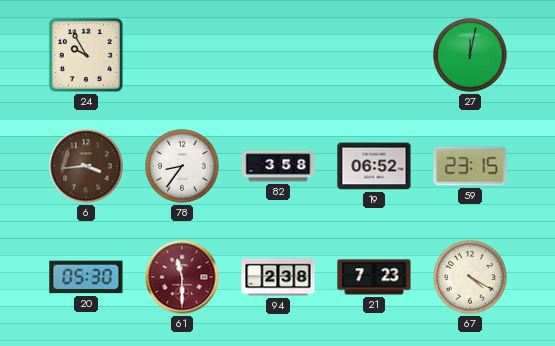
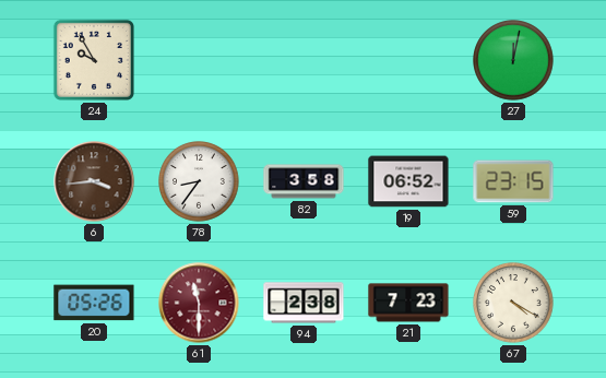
20: 05:30 -> 05:26 (94, 303)
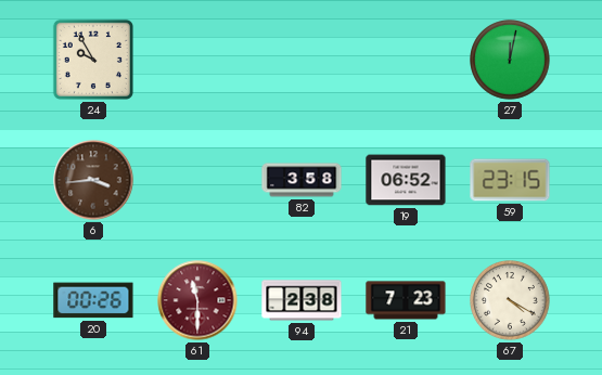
78: 8:36 -> none (199, 181)
20: 05:26 -> 00:26 (93, 300)
